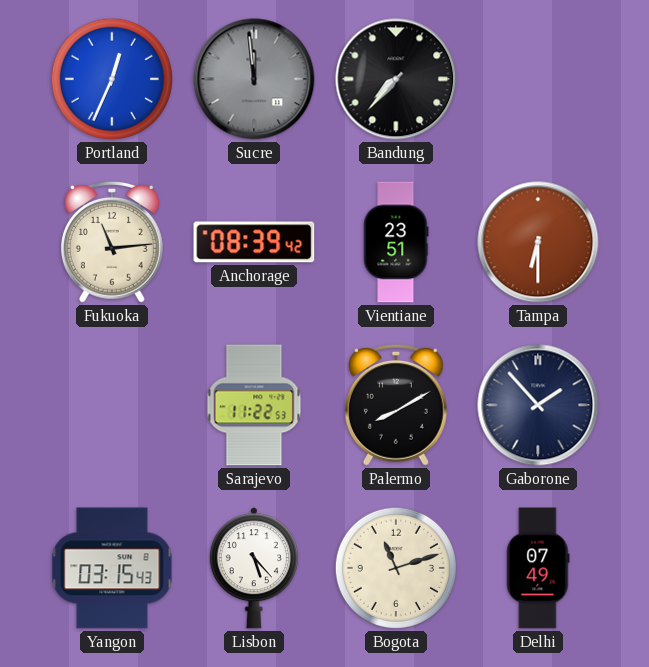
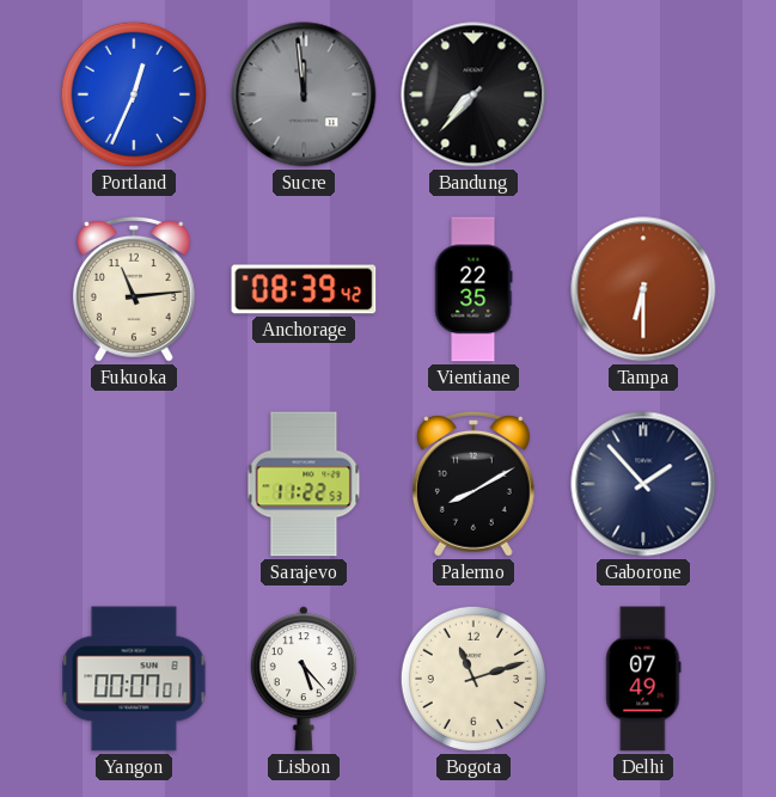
Vientiane: 23:51 -> 22:35 (473, 289)
Yangon: 03:15 -> 00:07 (134, 679)
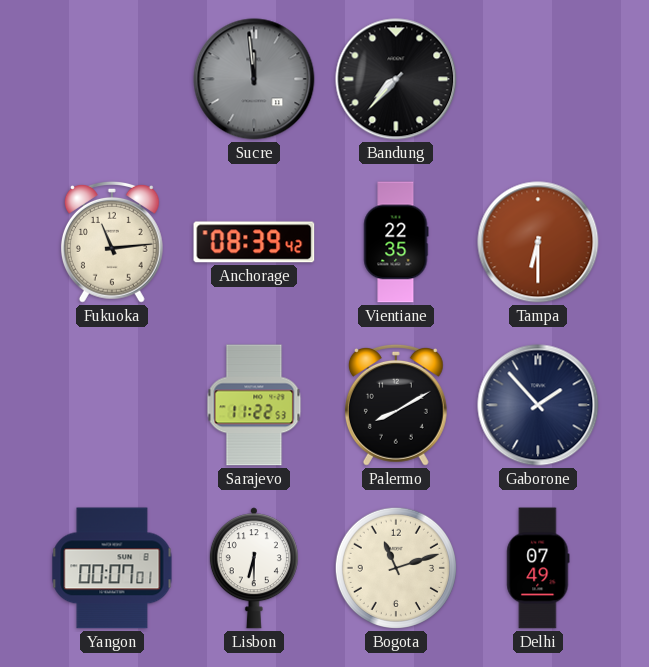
Portland: 12:34 -> none (134, 94)
Lisbon: 5:23 -> 6:30 (254, 568)
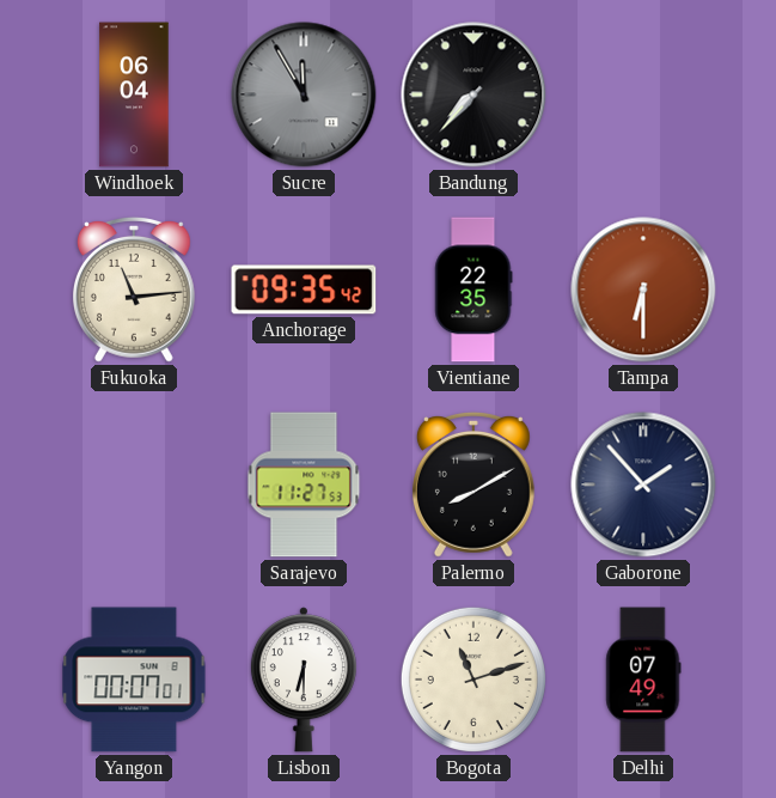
Windhoek: none -> 06:04 (134, 95)
Sucre: 11:59 -> 11:55 (304, 95)
Anchorage: 08:39 -> 09:35 (304, 290)
Sarajevo: 11:22 -> 11:27 (304, 485)
